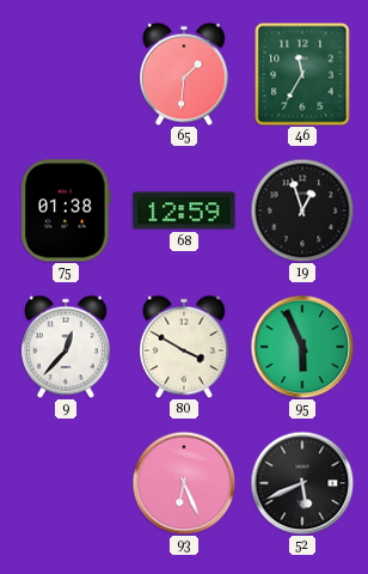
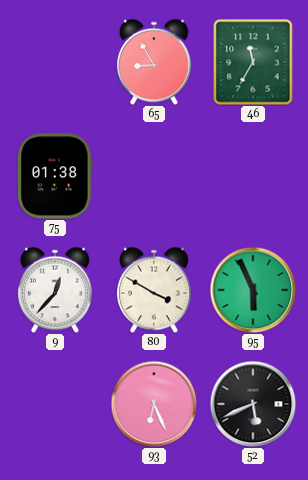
65: 1:31 -> 8:55 (155, 62)
68: 12:59 -> none (184, 210)
19: 12:57 -> none (302, 210)
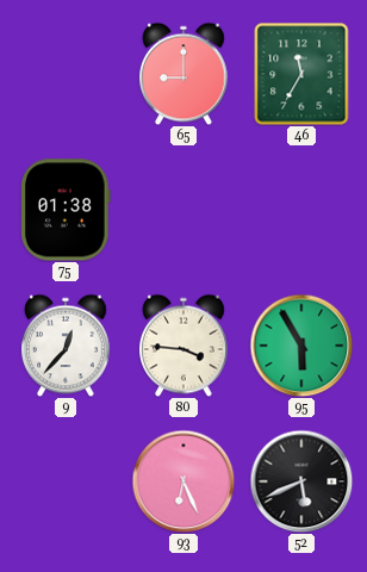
65: 8:55 -> 9:00 (185, 74)
80: 3:50 -> 3:46 (185, 346)
95: 5:56 -> 5:55 (301, 346)
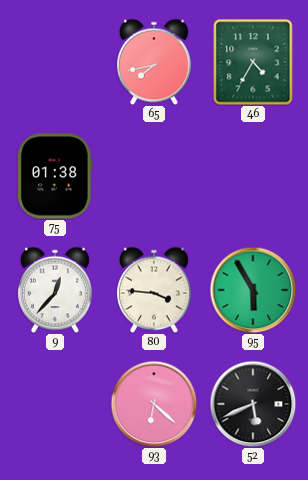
65: 9:00 -> 7:43 (155, 62)
46: 11:35 -> 4:35 (253, 62)
93: 6:26 -> 6:22 (154, 404)
